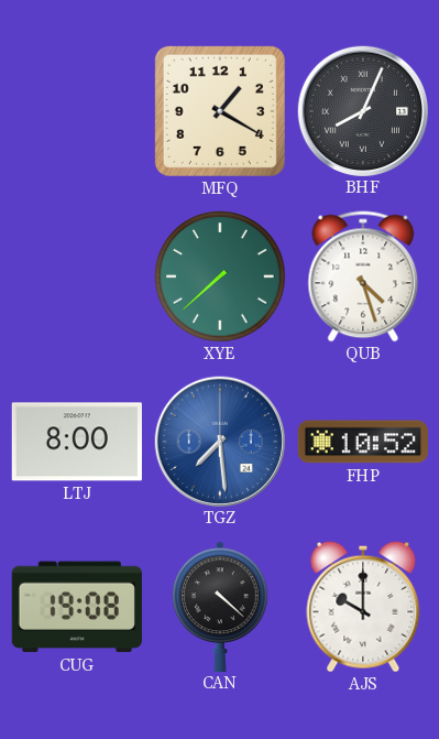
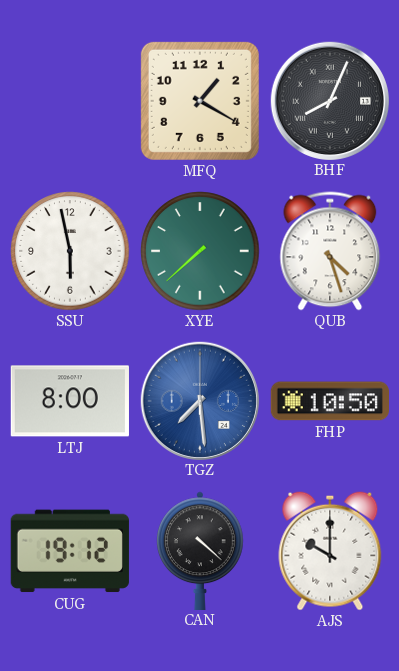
SSU: none -> 5:58 (70, 251)
FHP: 10:52 -> 10:50 (329, 401)
CUG: 19:08 -> 19:12 (70, 551)
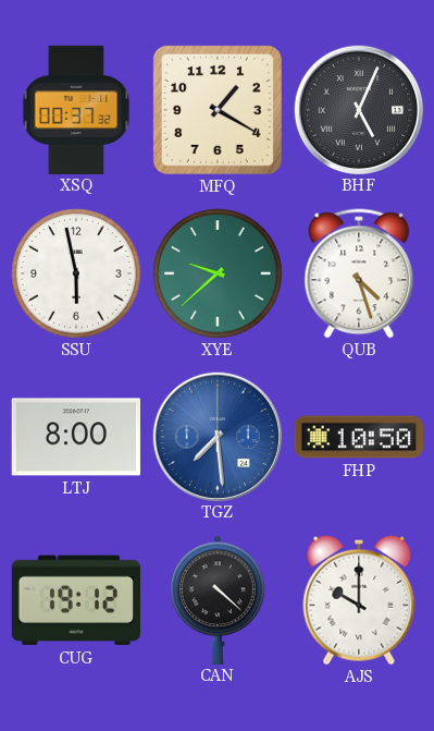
XSQ: none -> 00:37 (76, 109)
BHF: 8:04 -> 5:04 (358, 109)
XYE: 7:38 -> 9:38 (218, 273)
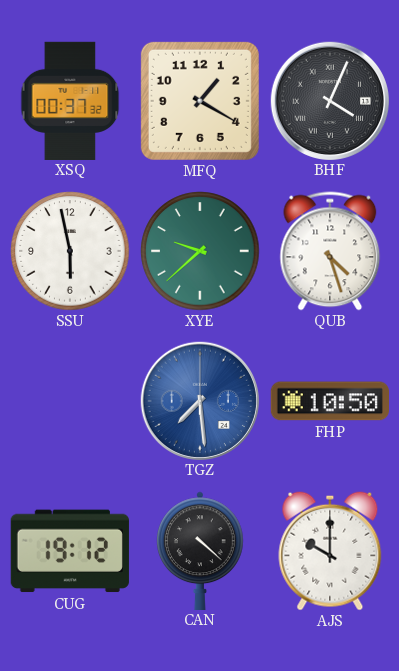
BHF: 5:04 -> 4:04 (329, 100)
LTJ: 8:00 -> none (76, 437)
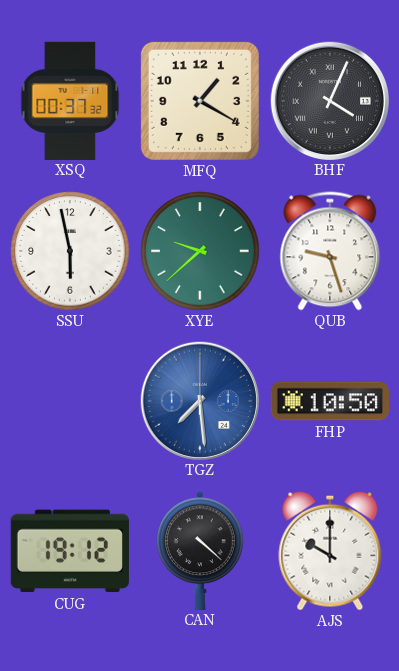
QUB: 4:27 -> 9:27 (330, 251)
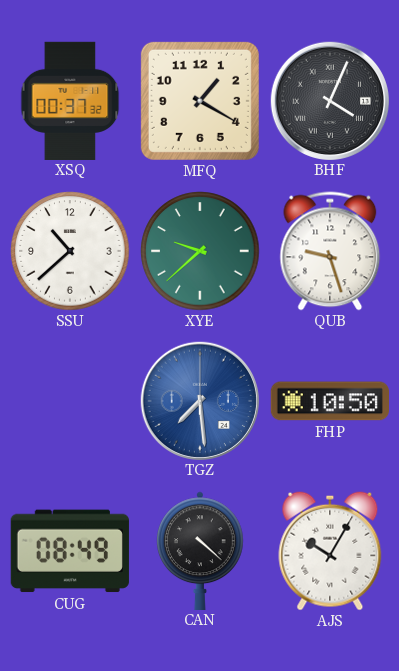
SSU: 5:58 -> 10:38 (70, 251)
CUG: 19:12 -> 08:49 (70, 551)
AJS: 10:00 -> 10:05 (330, 551)
